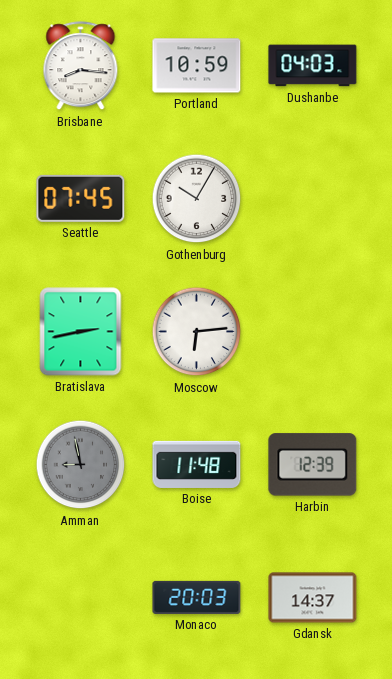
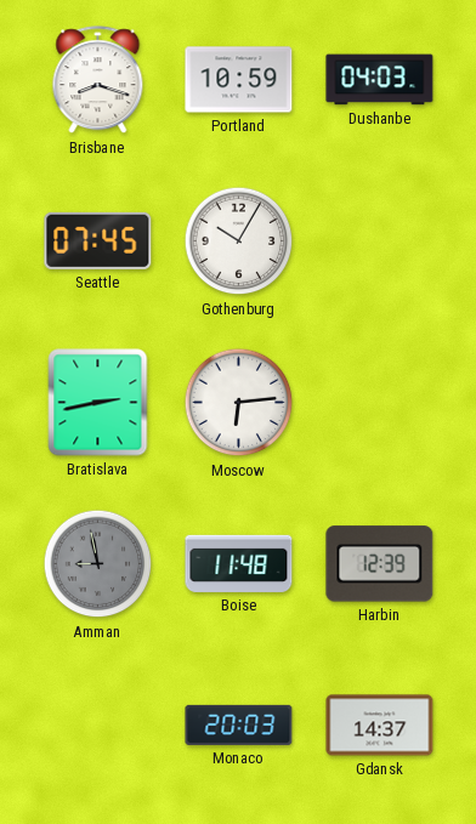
Brisbane: 8:16 -> 8:18 (98, 80)
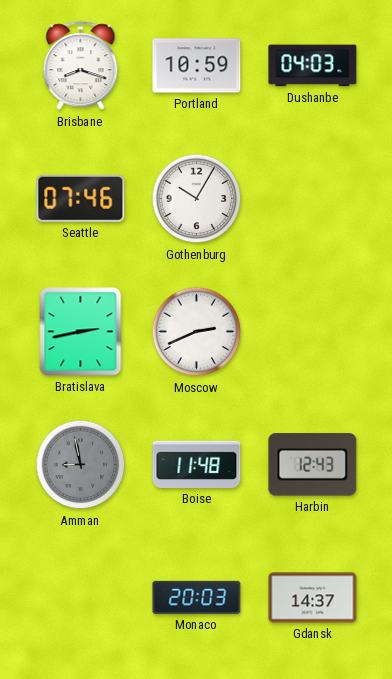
Seattle: 07:45 -> 07:46 (81, 198)
Moscow: 6:14 -> 2:41 (197, 332)
Harbin: 12:39 -> 12:43 (313, 465)
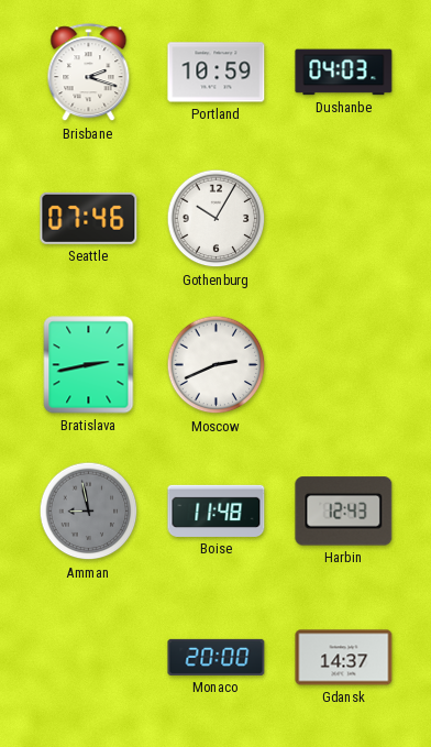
Brisbane: 8:18 -> 2:18 (89, 73)
Monaco: 20:03 -> 20:00 (217, 657)
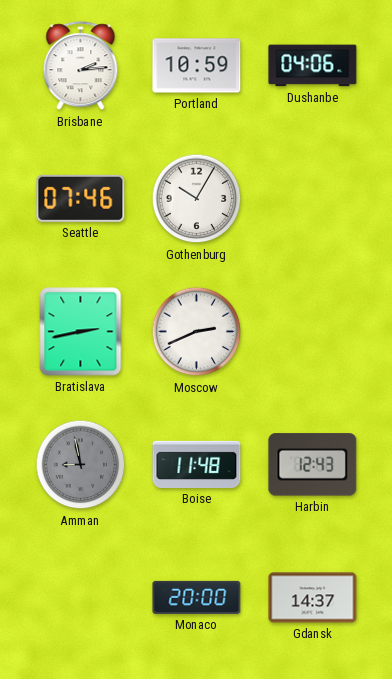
Brisbane: 2:18 -> 2:14 (81, 66)
Dushanbe: 04:03 -> 04:06 (313, 66)
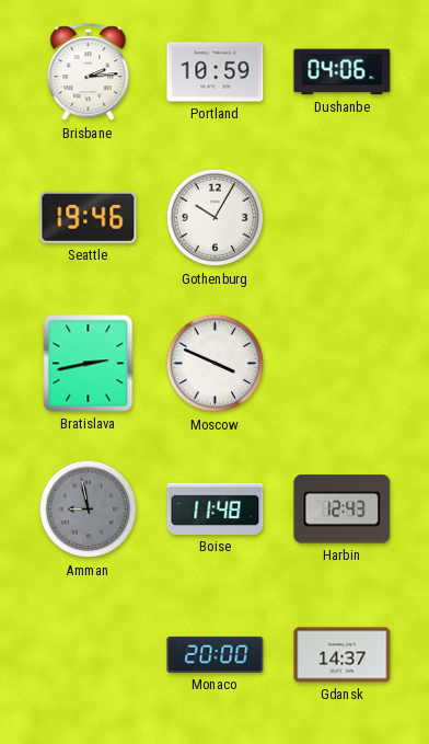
Seattle: 07:46 -> 19:46 (89, 217)
Moscow: 2:41 -> 3:49 (216, 364)
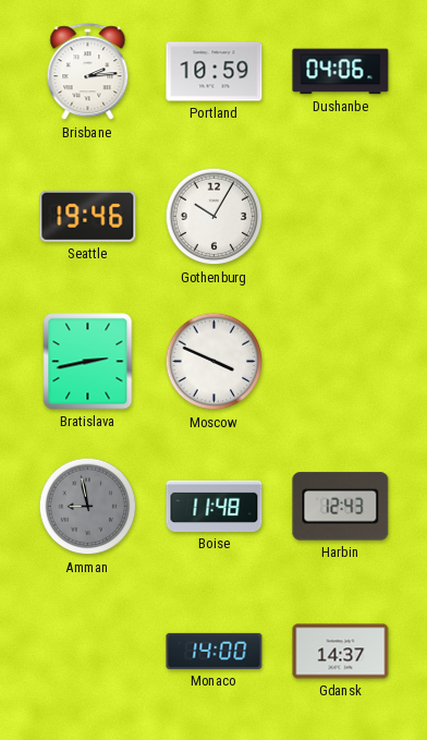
Monaco: 20:00 -> 14:00 (215, 651)
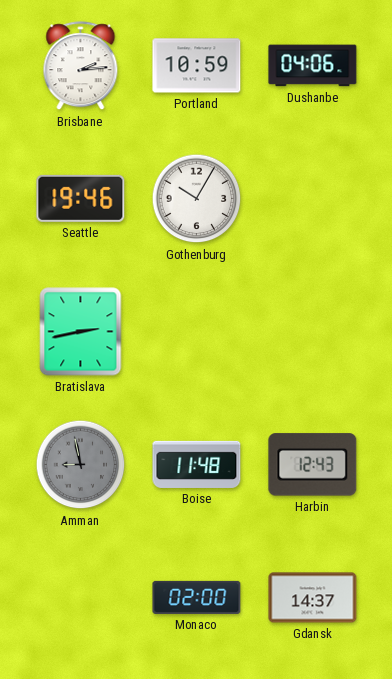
Moscow: 3:49 -> none (215, 362)
Monaco: 14:00 -> 02:00 (197, 597)
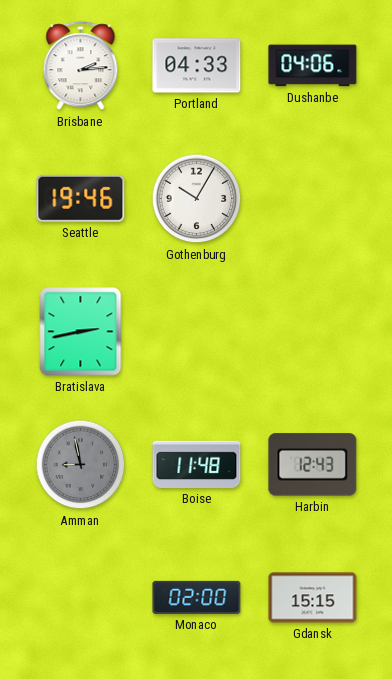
Portland: 10:59 -> 04:33 (197, 66)
Gdansk: 14:37 -> 15:15 (313, 598)
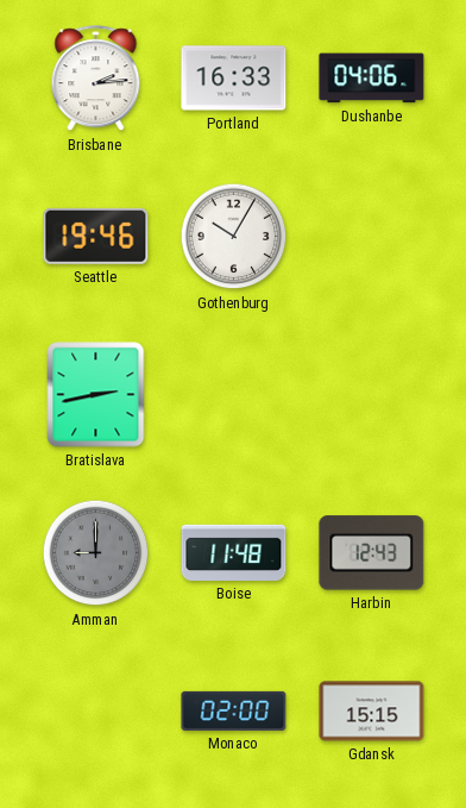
Portland: 04:33 -> 16:33 (234, 79)
Amman: 8:58 -> 9:00 (96, 553)
